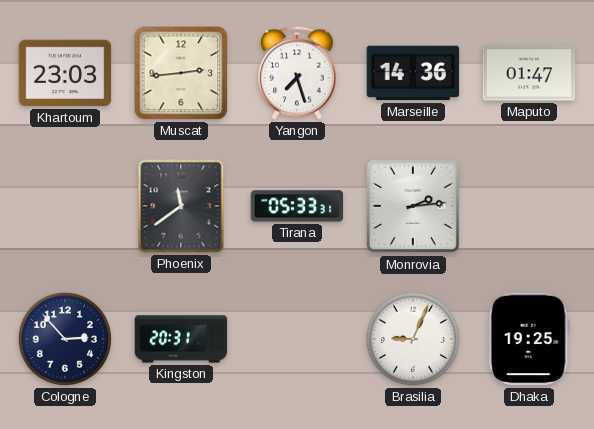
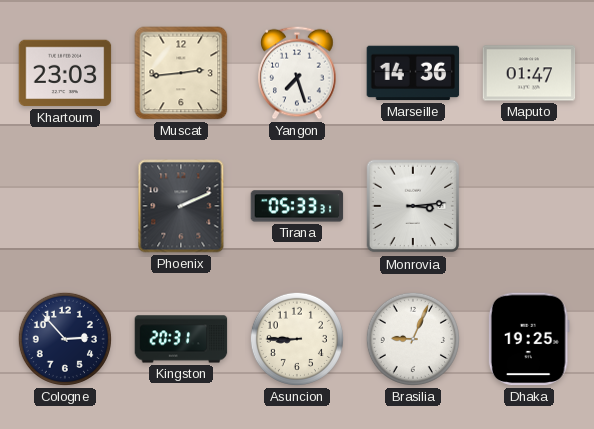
Phoenix: 11:39 -> 2:11 (181, 206)
Monrovia: 2:14 -> 3:14 (413, 206)
Asuncion: none -> 8:45 (297, 339)
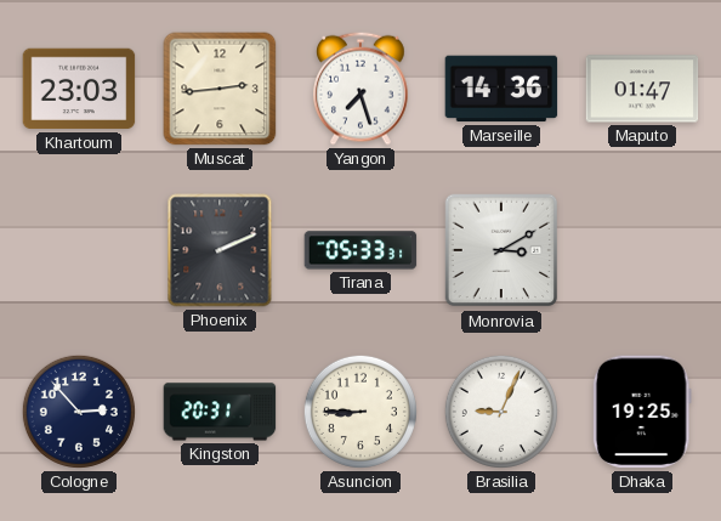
Monrovia: 3:14 -> 3:10 (501, 250)
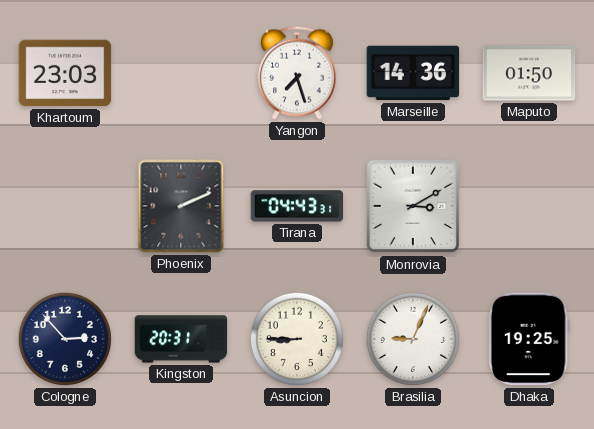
Muscat: 2:44 -> none (220, 89)
Maputo: 01:47 -> 01:50 (529, 73)
Tirana: 05:33 -> 04:43 (297, 206)
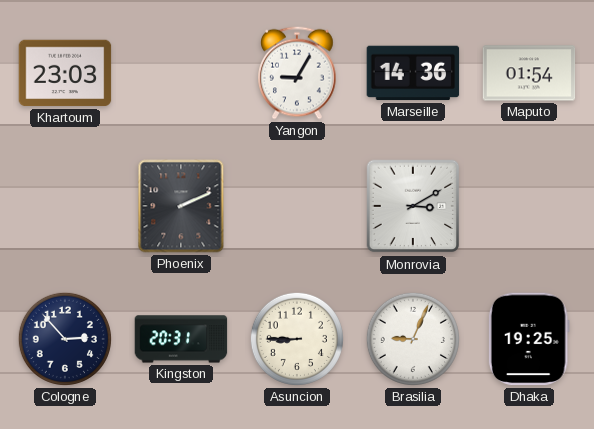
Yangon: 7:27 -> 9:05 (298, 73)
Maputo: 01:50 -> 01:54 (529, 73)
Tirana: 04:43 -> none (297, 206)
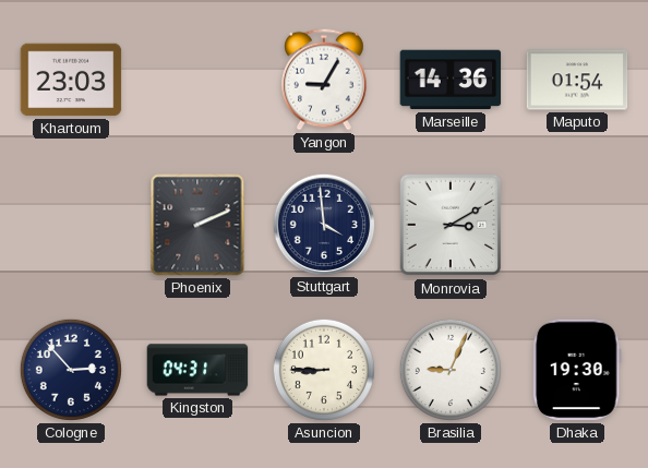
Stuttgart: none -> 3:59 (323, 224)
Kingston: 20:31 -> 04:31 (197, 370)
Dhaka: 19:25 -> 19:30 (577, 370)
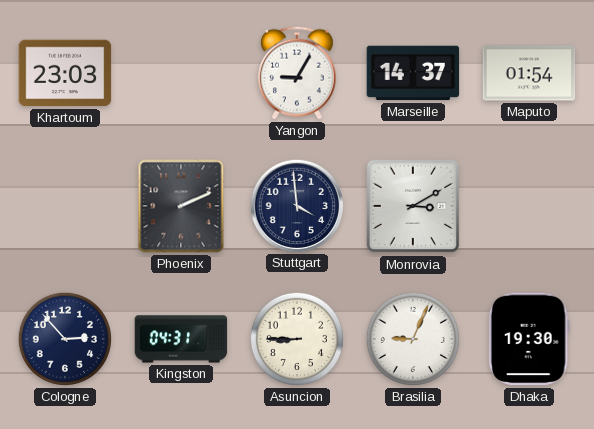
Marseille: 14:36 -> 14:37 (413, 73)
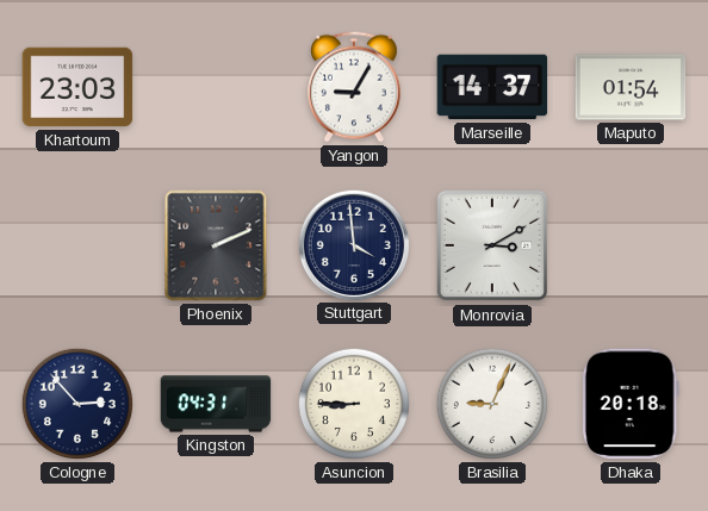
Dhaka: 19:30 -> 20:18 (631, 404)
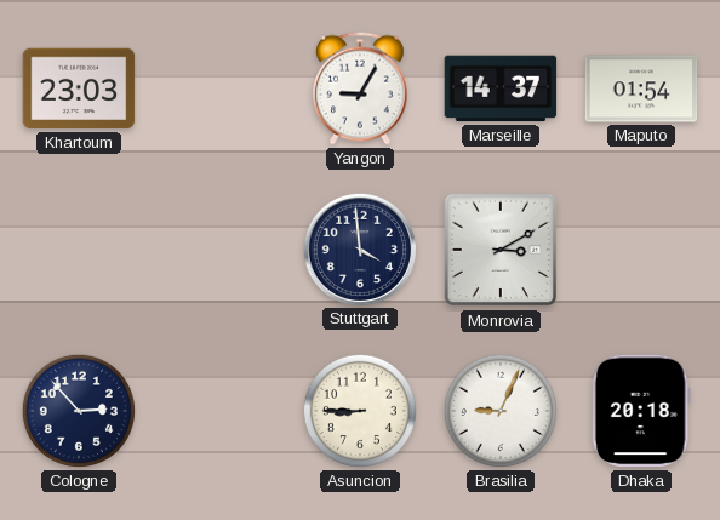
Phoenix: 2:11 -> none (216, 245)
Kingston: 04:31 -> none (216, 404)
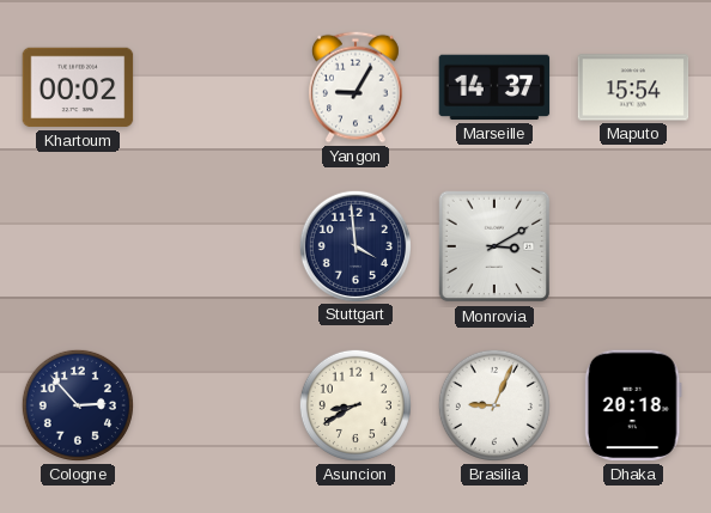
Khartoum: 23:03 -> 00:02 (78, 87)
Maputo: 01:54 -> 15:54 (633, 87)
Asuncion: 8:45 -> 8:40 (355, 405)
